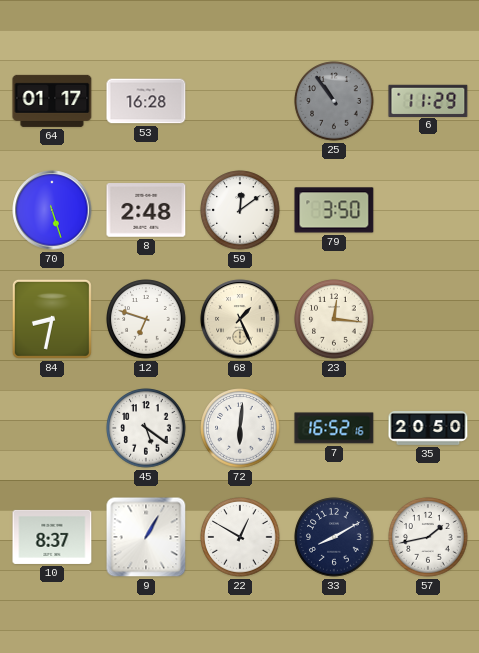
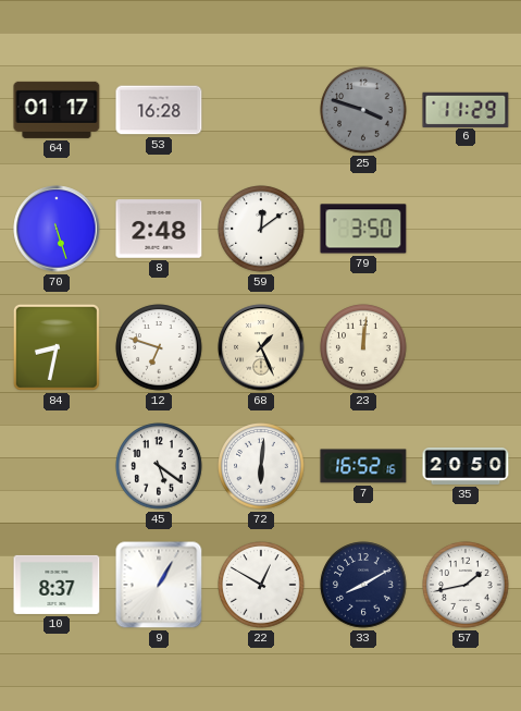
25: 10:54 -> 3:48 (363, 110)
23: 12:16 -> 12:01 (363, 347)
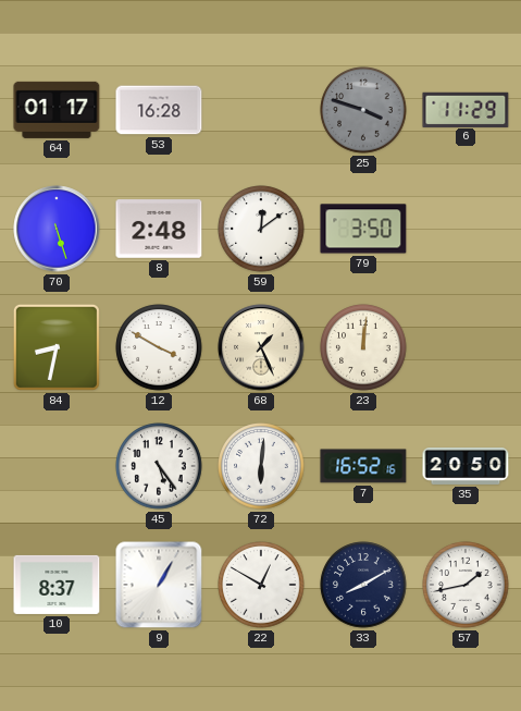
12: 6:48 -> 3:50 (159, 347)
45: 5:21 -> 5:24 (159, 466)
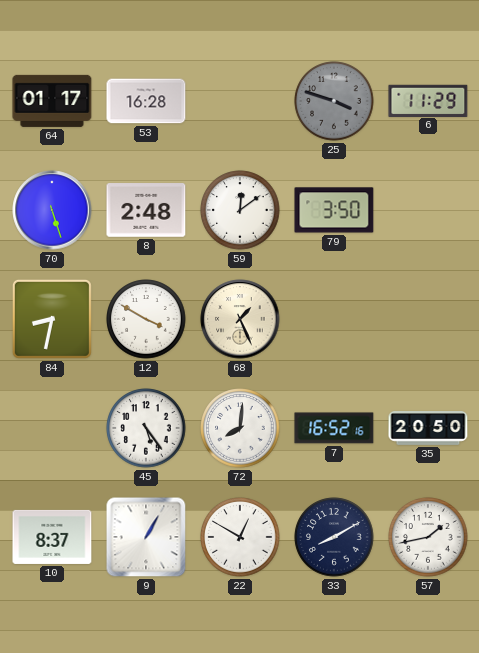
23: 12:01 -> none (363, 347)
72: 6:01 -> 8:01 (240, 428)
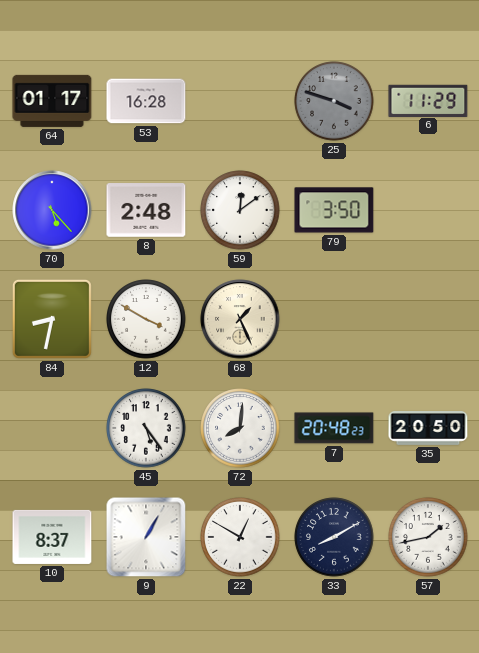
70: 5:27 -> 5:23 (52, 210)
7: 16:52 -> 20:48 (334, 428)
